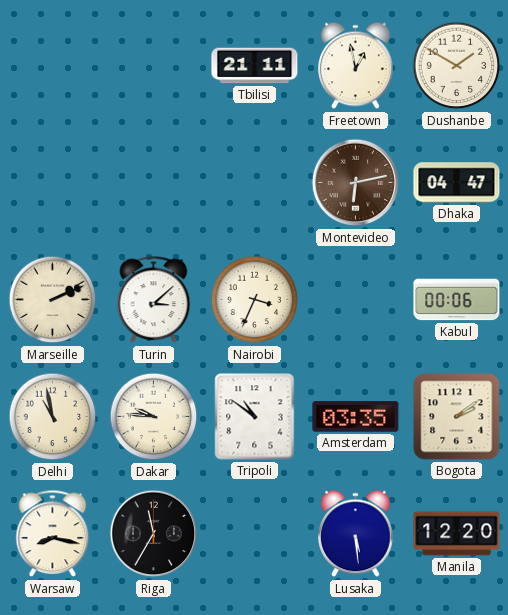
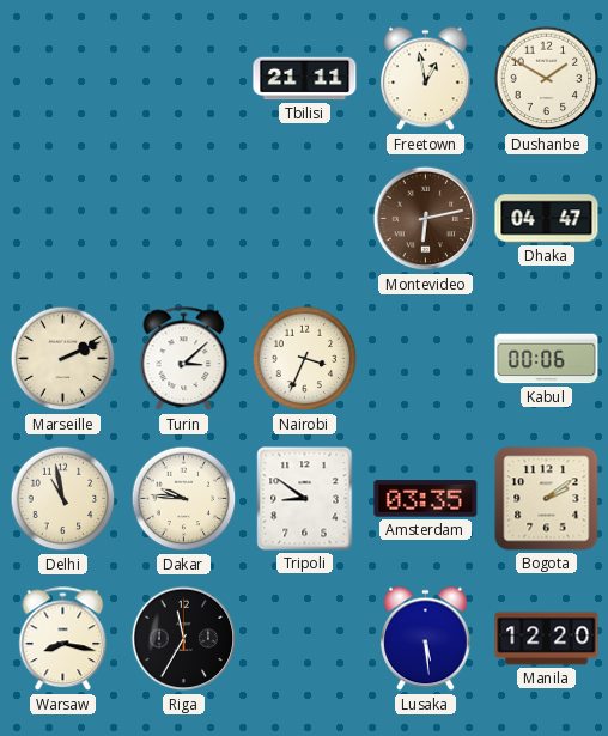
Tripoli: 10:51 -> 8:51 (305, 499)
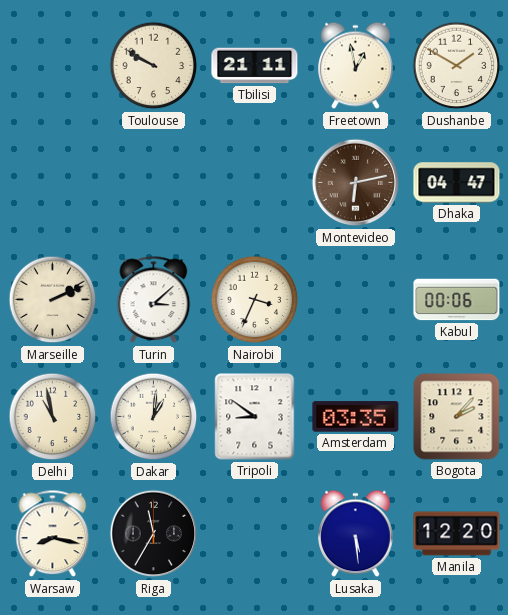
Toulouse: none -> 9:50 (154, 66)
Dakar: 9:46 -> 1:01 (154, 417)
Bogota: 2:09 -> 2:07 (457, 417)
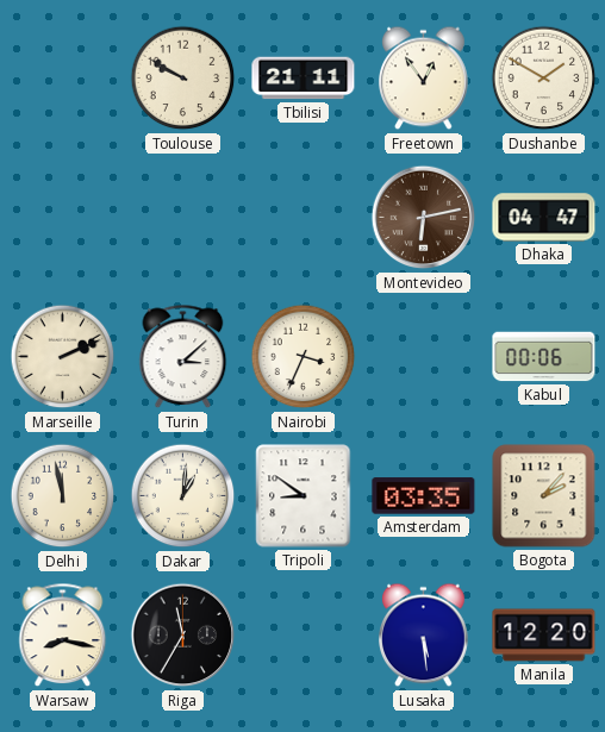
Freetown: 12:58 -> 12:54 (424, 79)
Delhi: 10:58 -> 11:58 (63, 496)
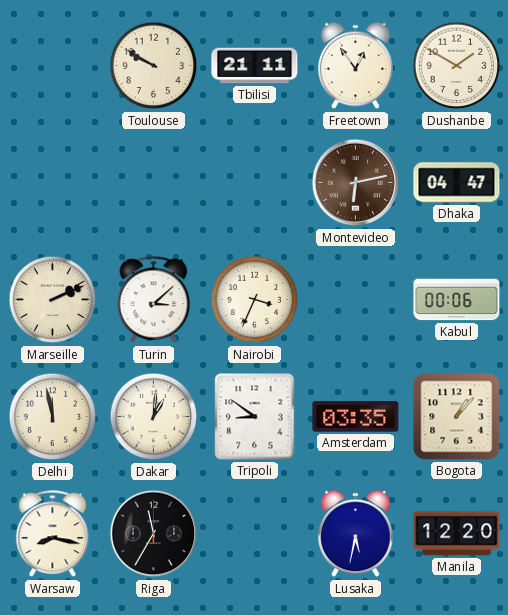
Bogota: 2:07 -> 1:07 (457, 417)
Lusaka: 5:29 -> 5:32 (356, 534)
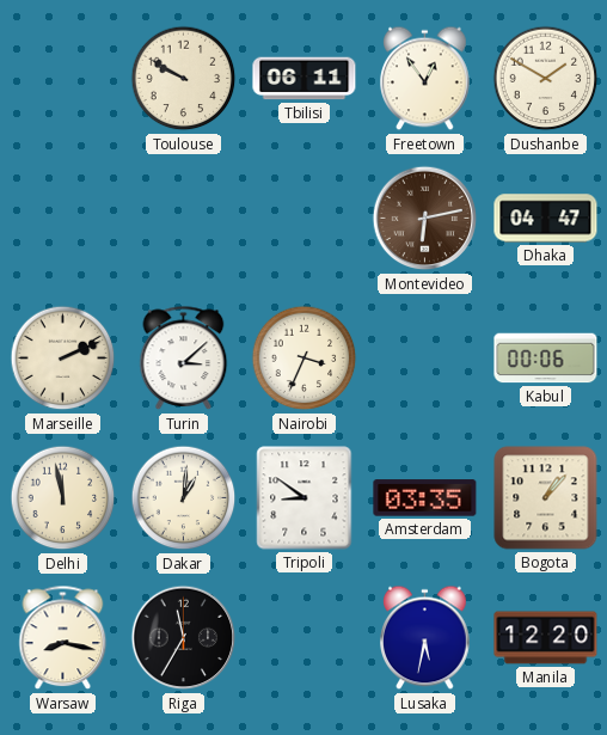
Tbilisi: 21:11 -> 06:11 (305, 79)
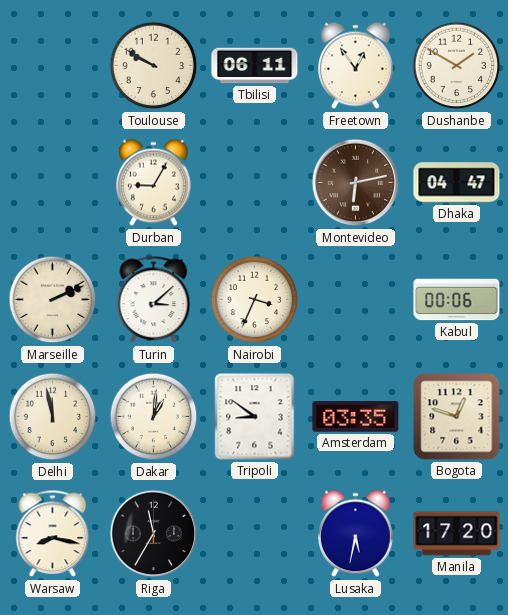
Durban: none -> 9:05 (154, 183)
Bogota: 1:07 -> 12:48 (457, 417)
Manila: 12:20 -> 17:20 (457, 534)
